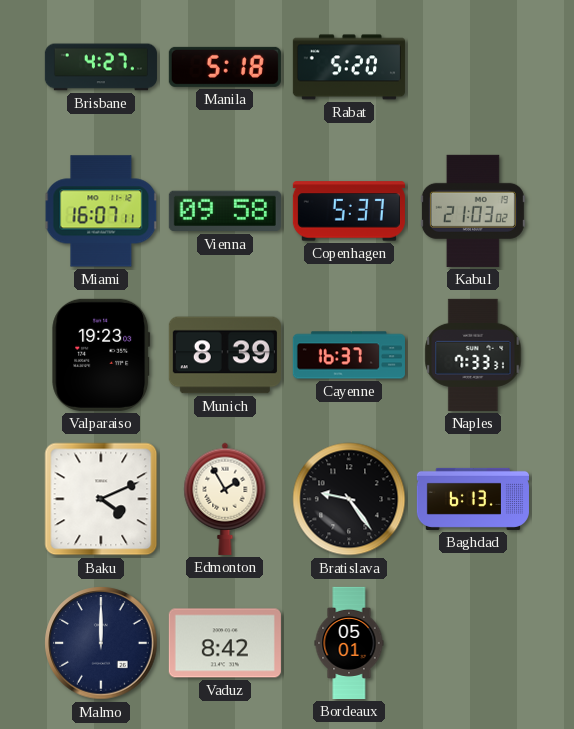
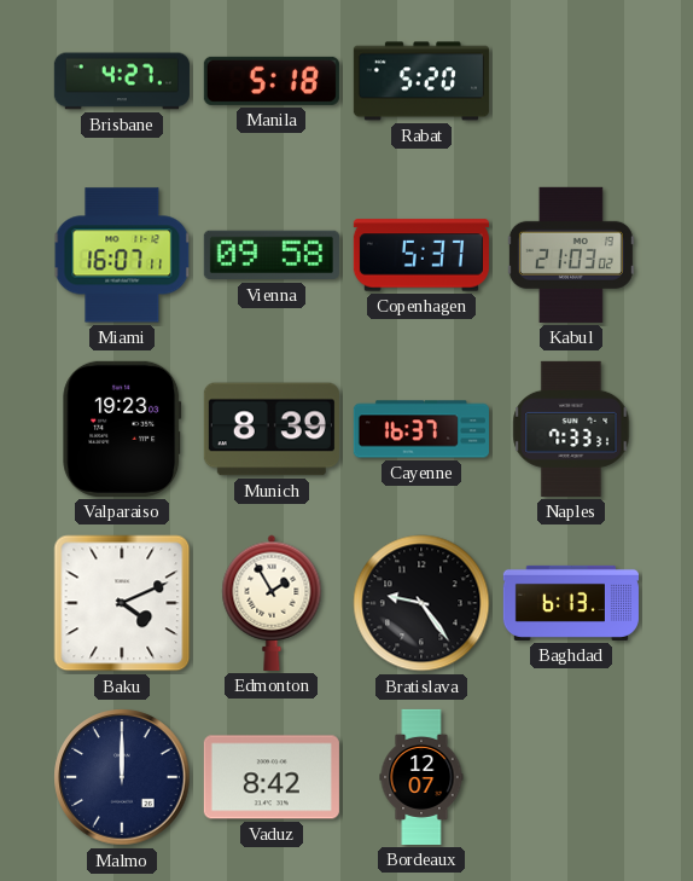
Bordeaux: 05:01 -> 12:07 (421, 777)
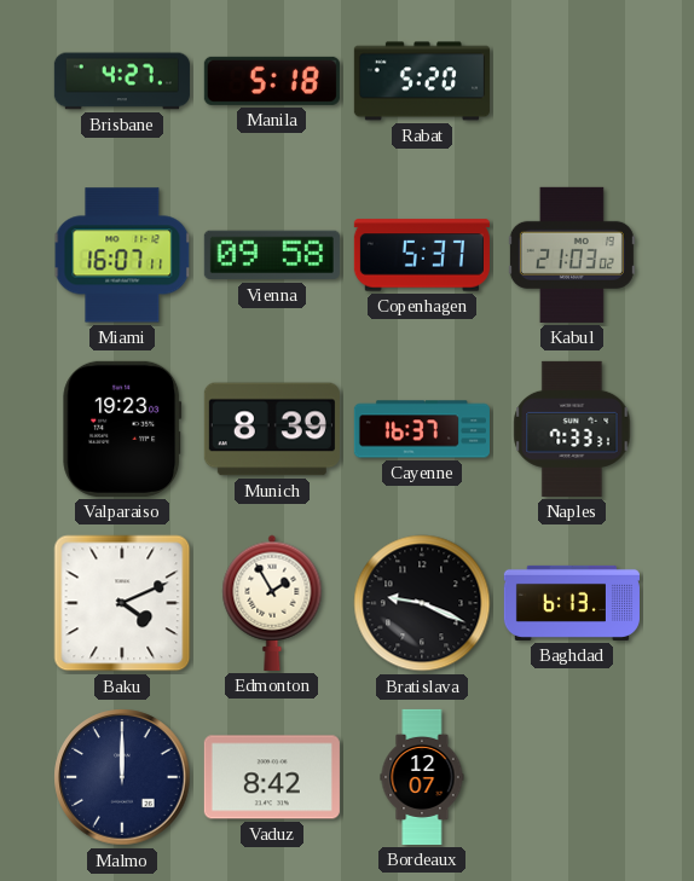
Bratislava: 9:24 -> 9:19 (422, 603)
